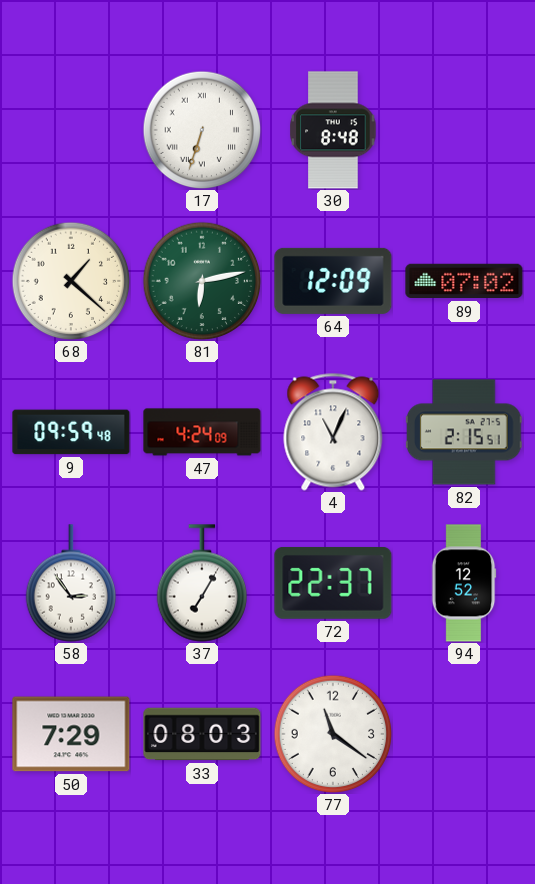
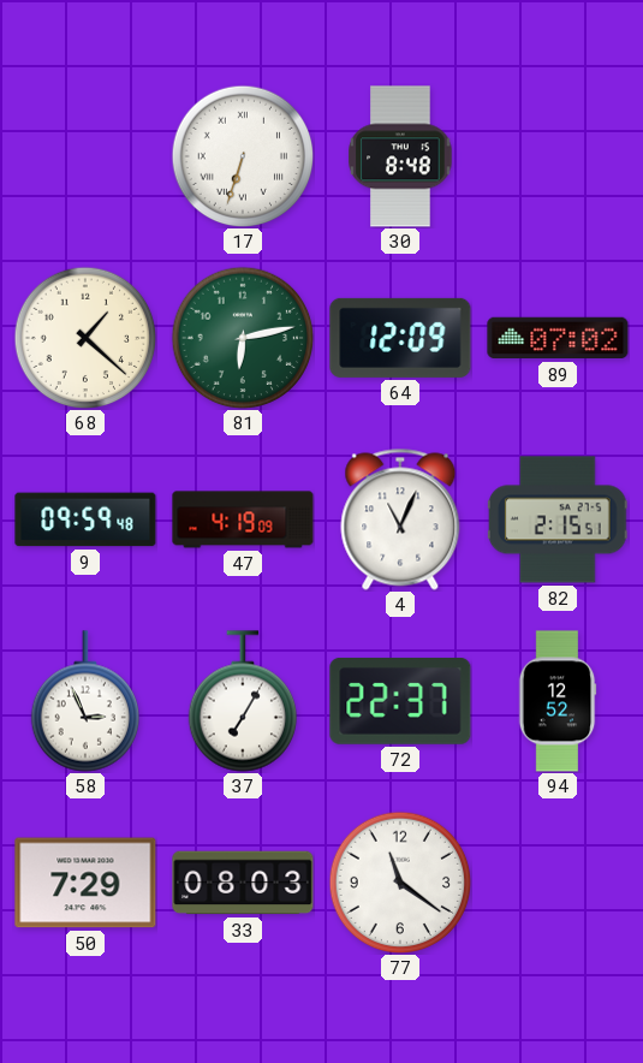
47: 4:24 -> 4:19 (243, 519)
58: 2:54 -> 2:56 (84, 701)
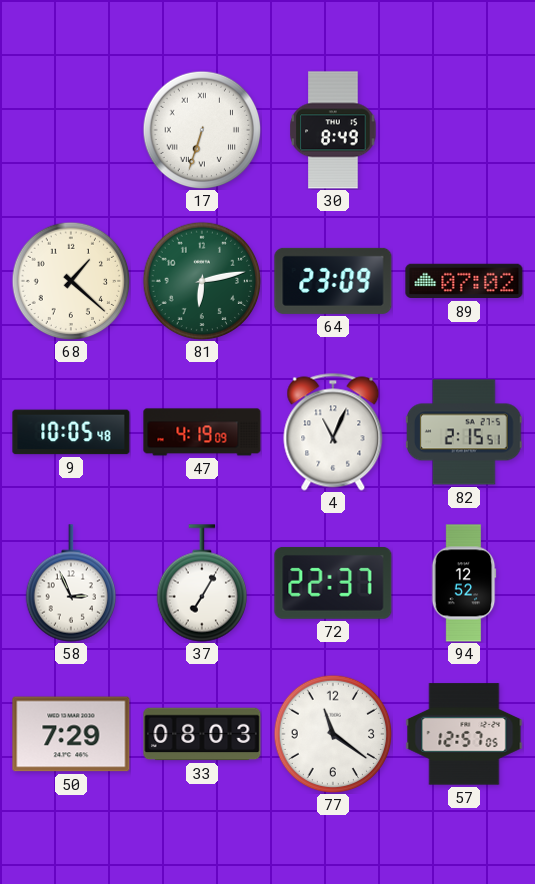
30: 8:48 -> 8:49 (333, 130)
64: 12:09 -> 23:09 (333, 281)
9: 09:59 -> 10:05 (71, 432)
57: none -> 12:57 (464, 734)
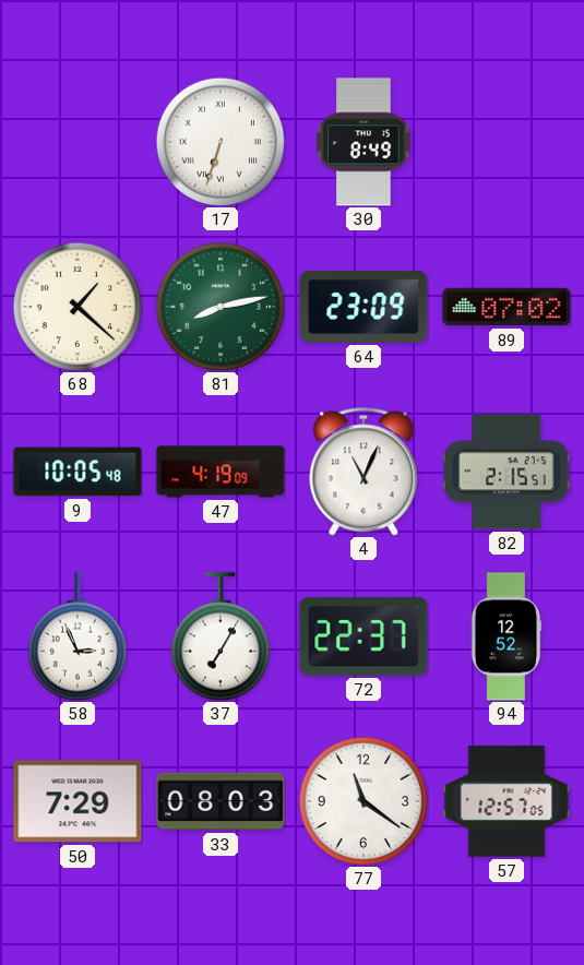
81: 6:13 -> 8:13 (221, 307)
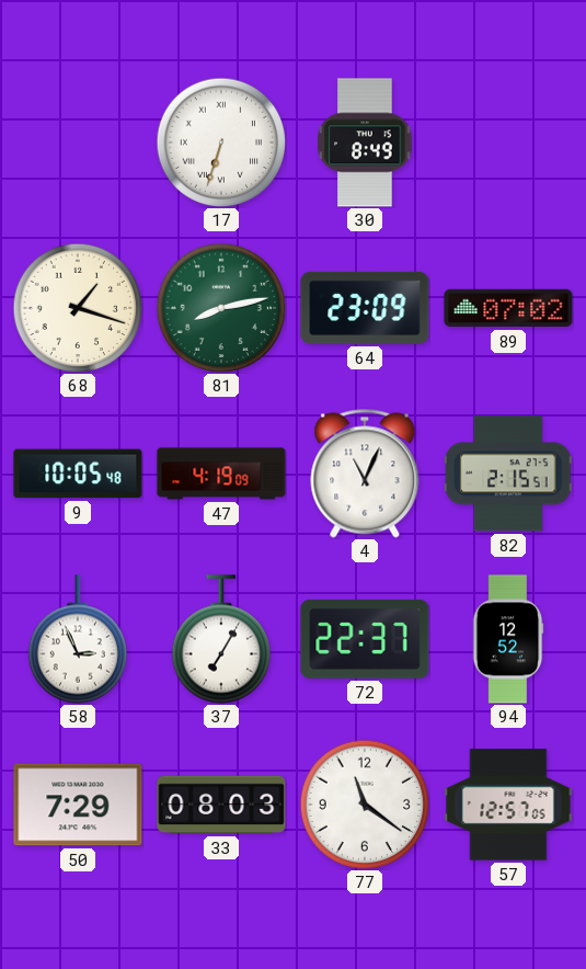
68: 1:22 -> 1:18 (78, 308)
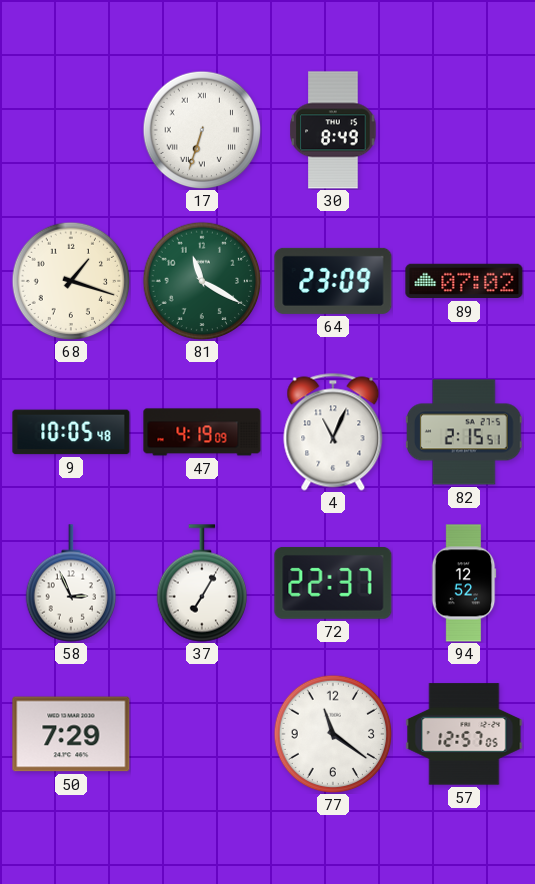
81: 8:13 -> 11:20 (202, 281)
33: 08:03 -> none (221, 805)
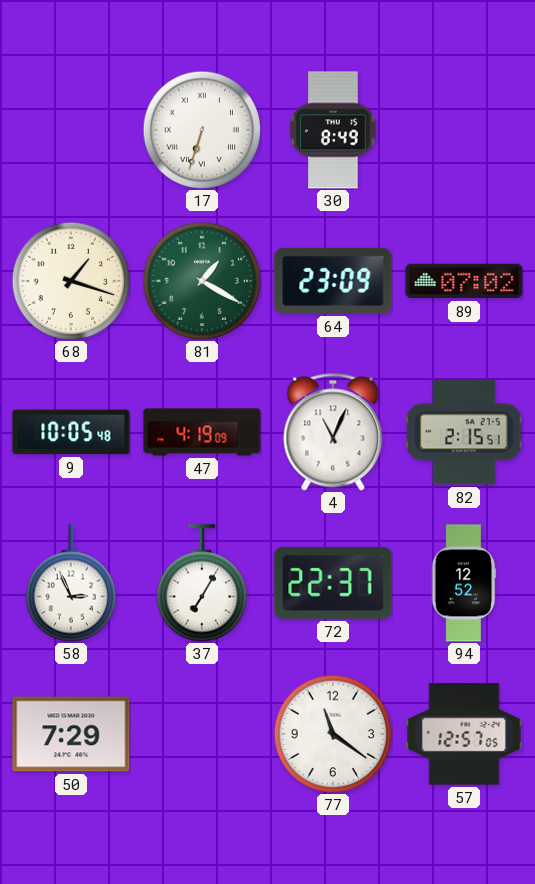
81: 11:20 -> 1:20 (202, 281)
